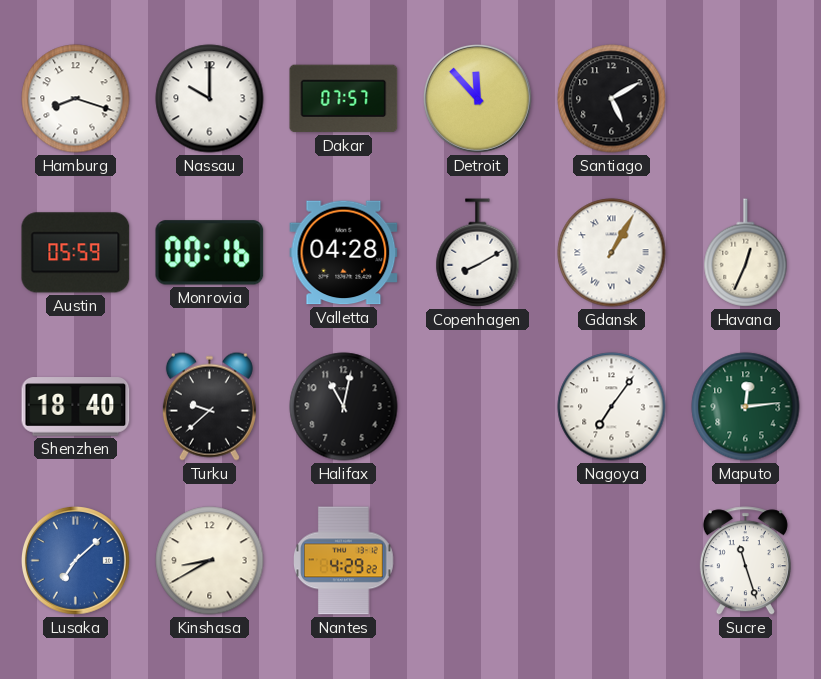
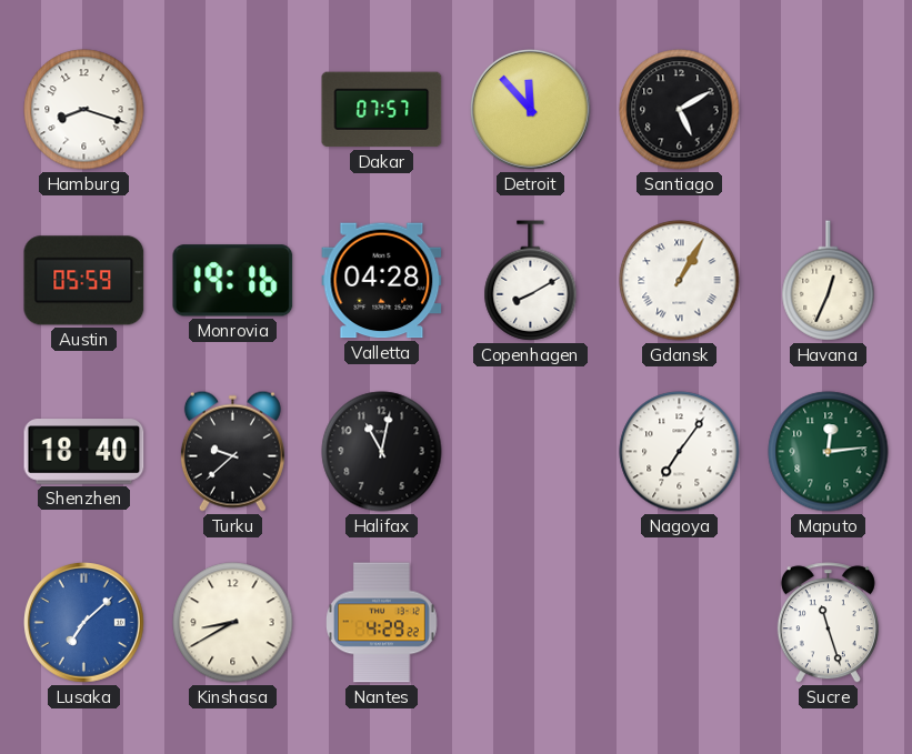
Nassau: 10:00 -> none (210, 99)
Monrovia: 00:16 -> 19:16 (233, 281)
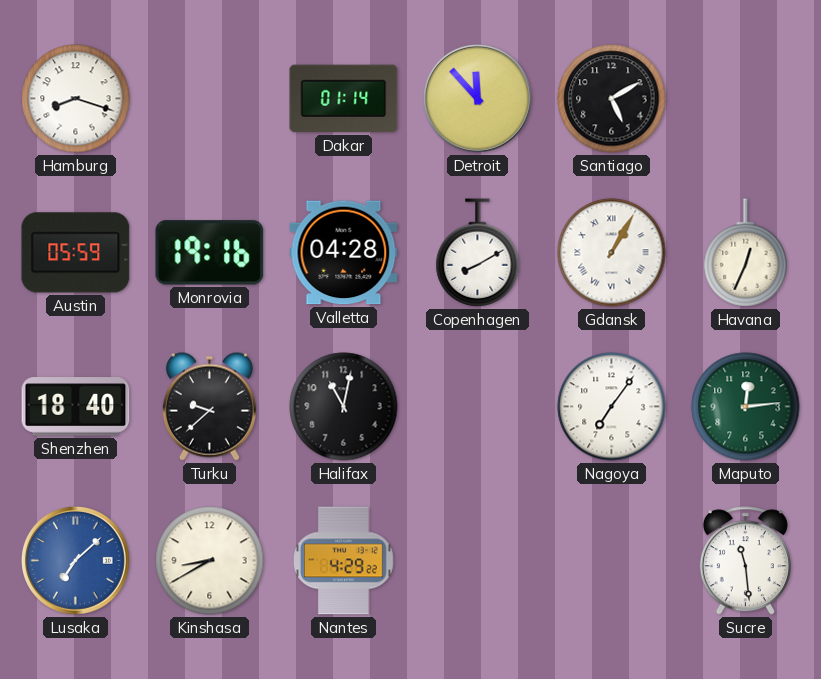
Dakar: 07:57 -> 01:14 (344, 99)
Sucre: 11:27 -> 11:29 (745, 561)
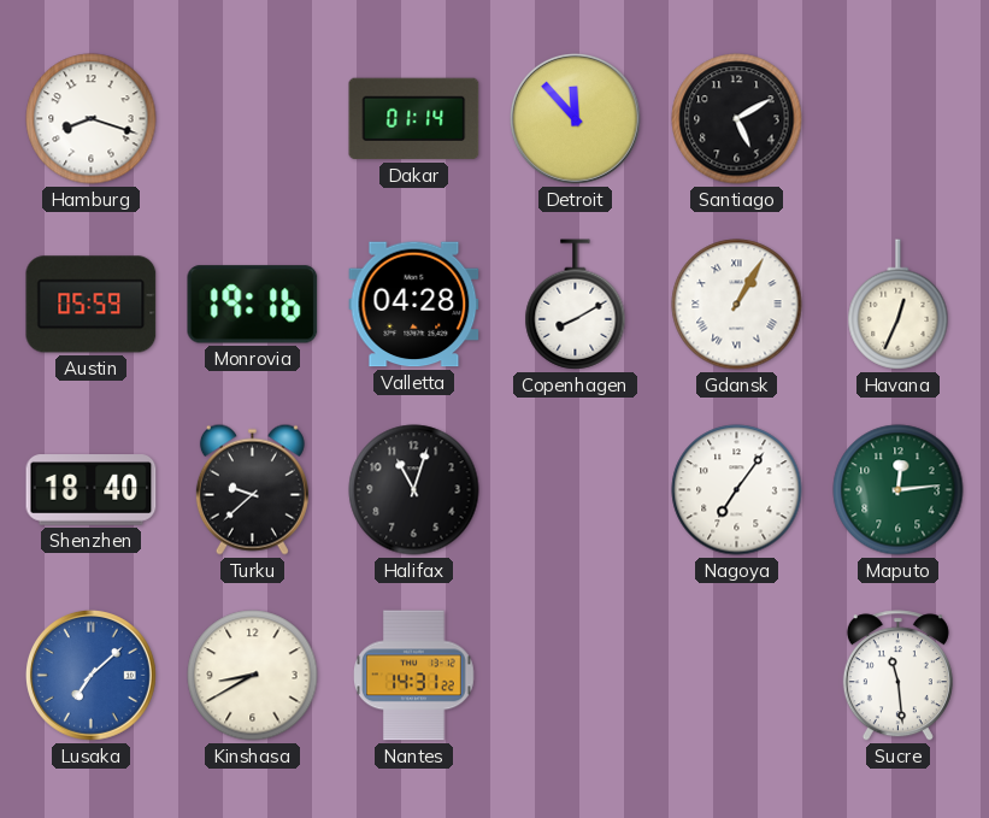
Halifax: 11:02 -> 11:03 (414, 490)
Nantes: 4:29 -> 14:31 (414, 676)
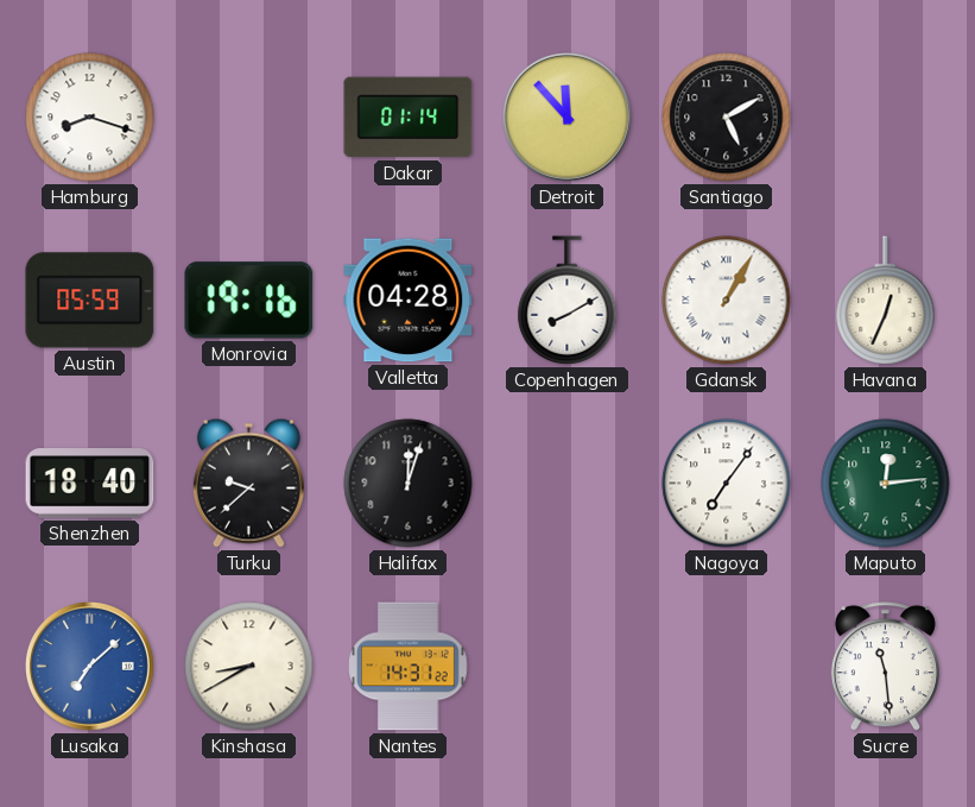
Halifax: 11:03 -> 12:03 (409, 484)
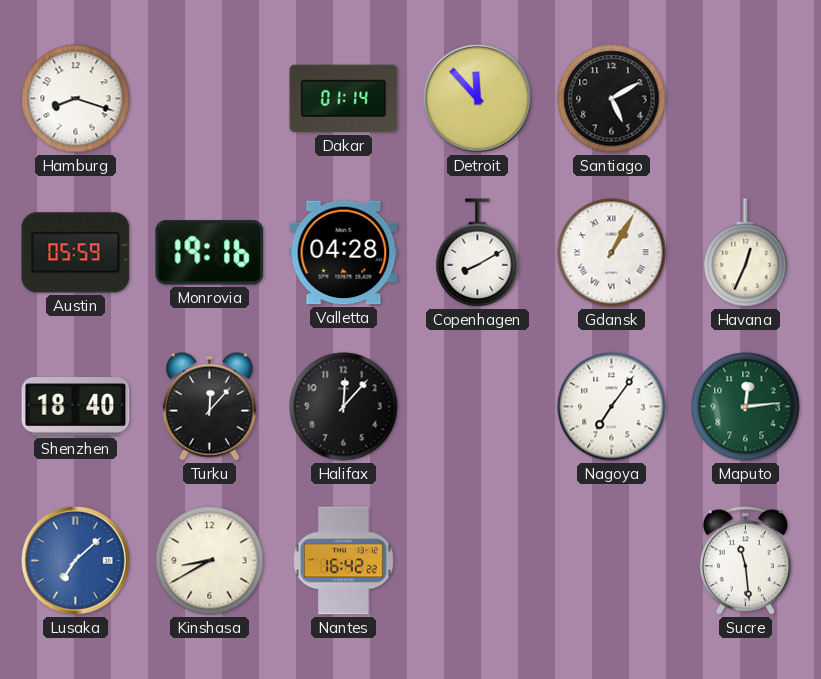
Turku: 9:38 -> 12:07 (209, 406)
Halifax: 12:03 -> 12:07 (344, 407)
Nantes: 14:31 -> 16:42 (344, 561)
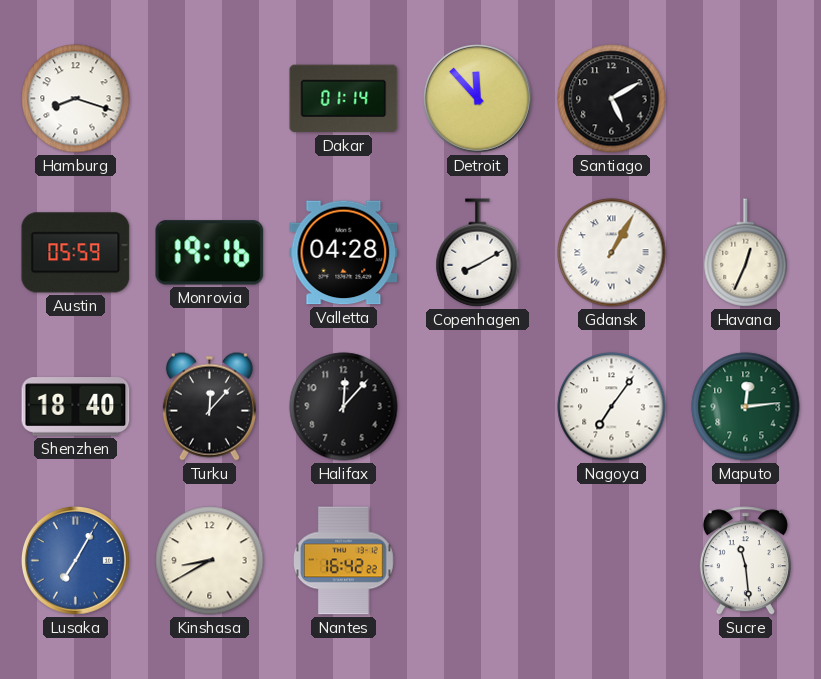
Lusaka: 7:08 -> 7:05 (76, 561)
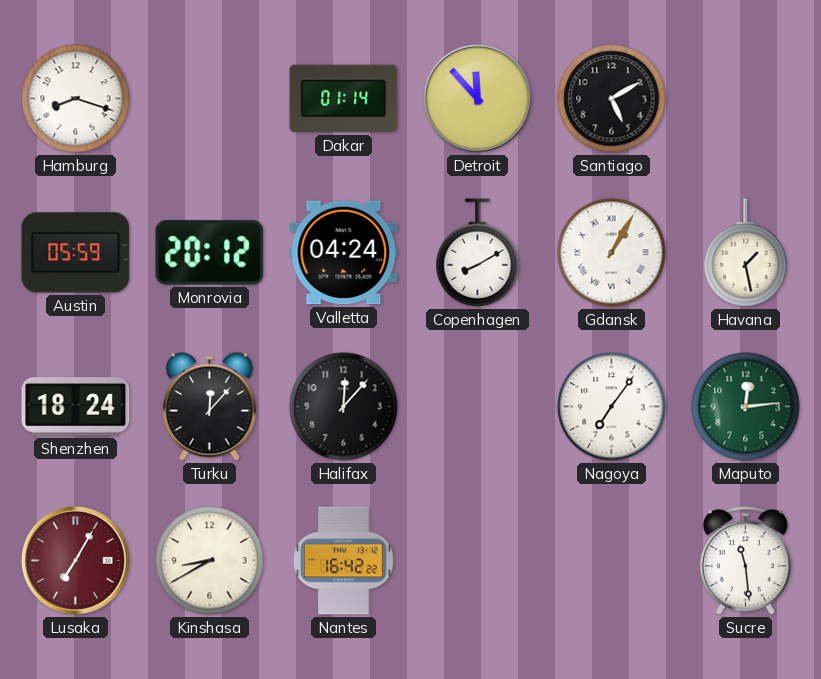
Monrovia: 19:16 -> 20:12 (210, 253)
Valletta: 04:28 -> 04:24 (344, 253)
Havana: 12:34 -> 1:28 (746, 253)
Shenzhen: 18:40 -> 18:24 (76, 407)
Lusaka dial: blue -> burgundy (76, 561)
